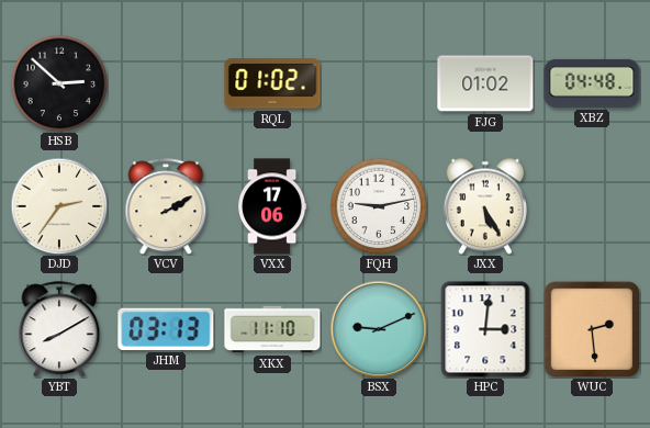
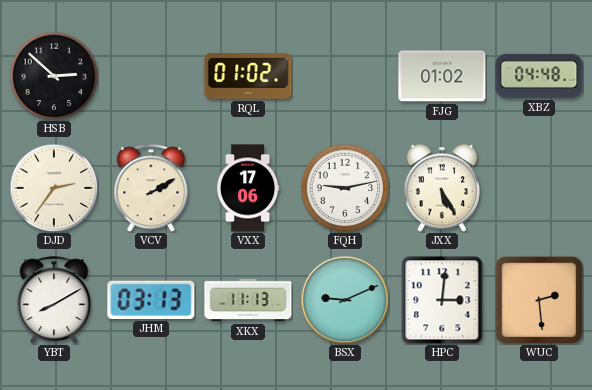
XKX: 11:10 -> 11:13 (248, 300)
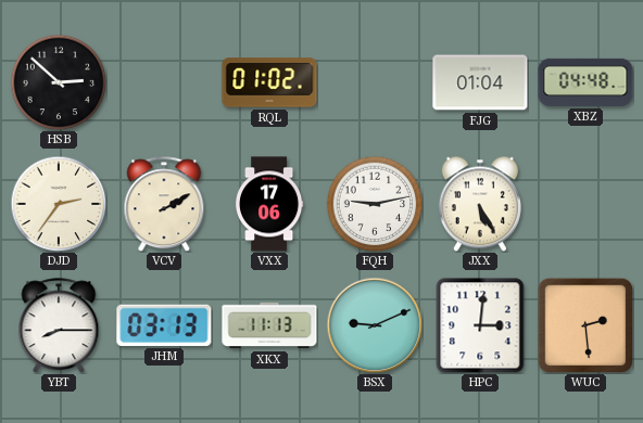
FJG: 01:02 -> 01:04 (480, 82)
YBT: 8:10 -> 8:15 (59, 325)
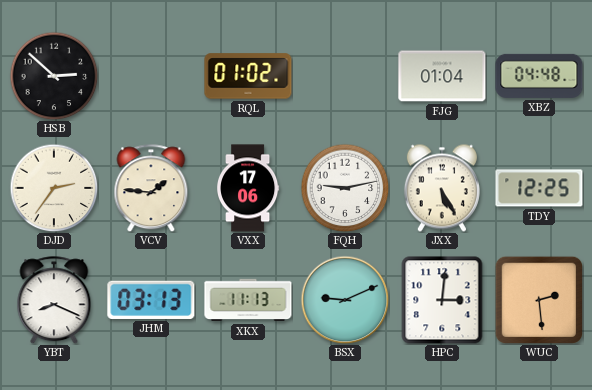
VCV: 2:10 -> 1:46 (151, 188)
TDY: none -> 12:25 (539, 188)
YBT: 8:15 -> 8:19 (54, 300)
